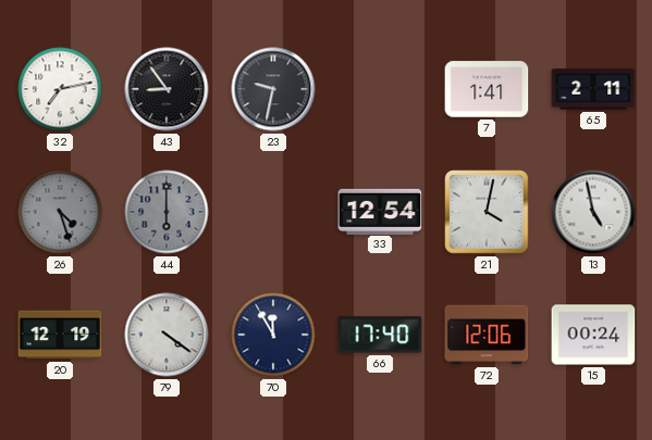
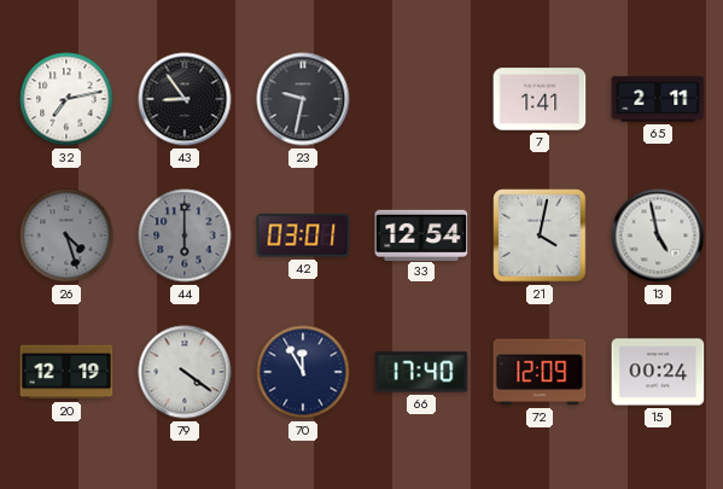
42: none -> 03:01 (303, 235)
72: 12:06 -> 12:09 (540, 372)
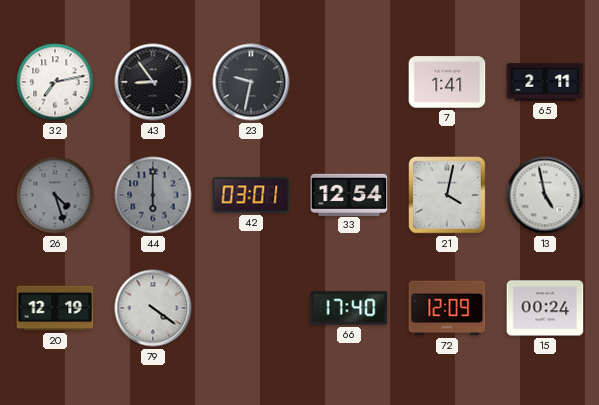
70: 11:55 -> none (303, 372)
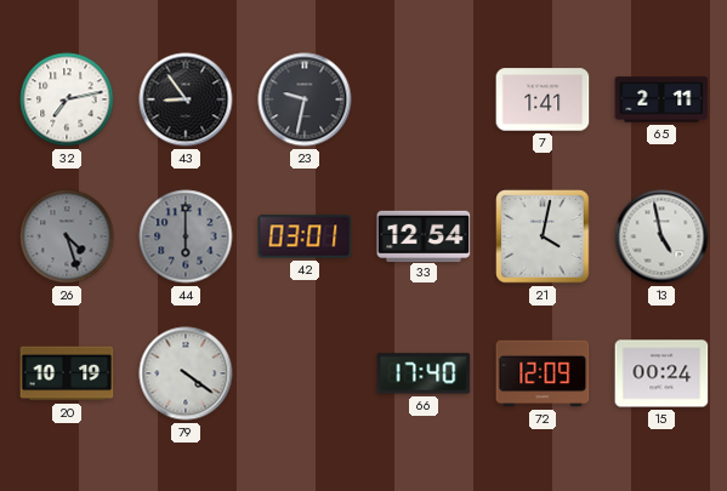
20: 12:19 -> 10:19 (67, 373)
